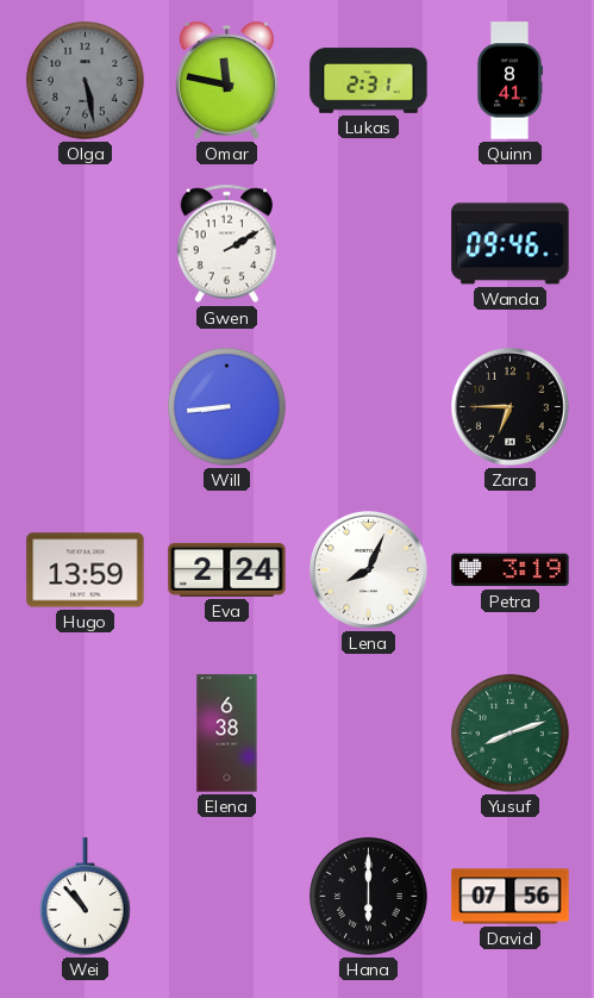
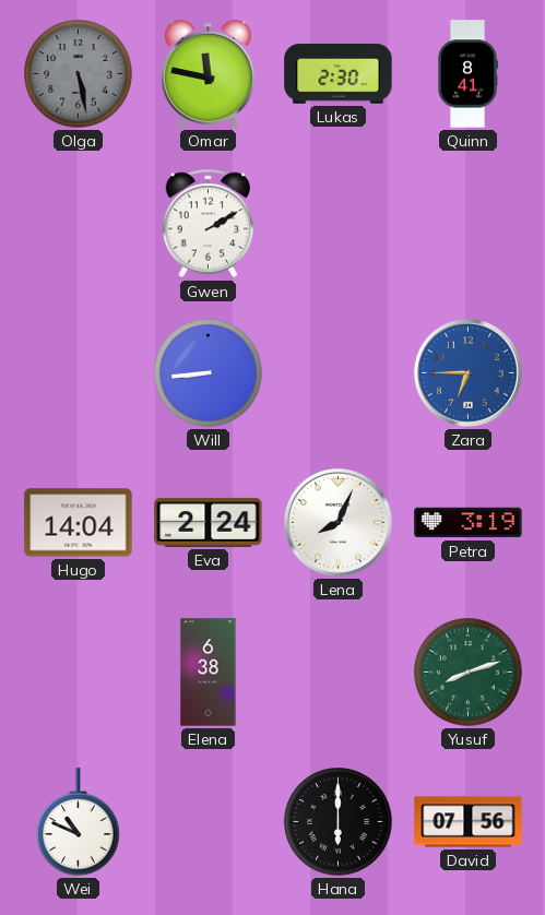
Lukas: 2:31 -> 2:30 (339, 74)
Wanda: 09:46 -> none (511, 244)
Zara dial: black -> blue (467, 372)
Hugo: 13:59 -> 14:04 (79, 523)
Wei: 10:53 -> 10:49 (79, 822)
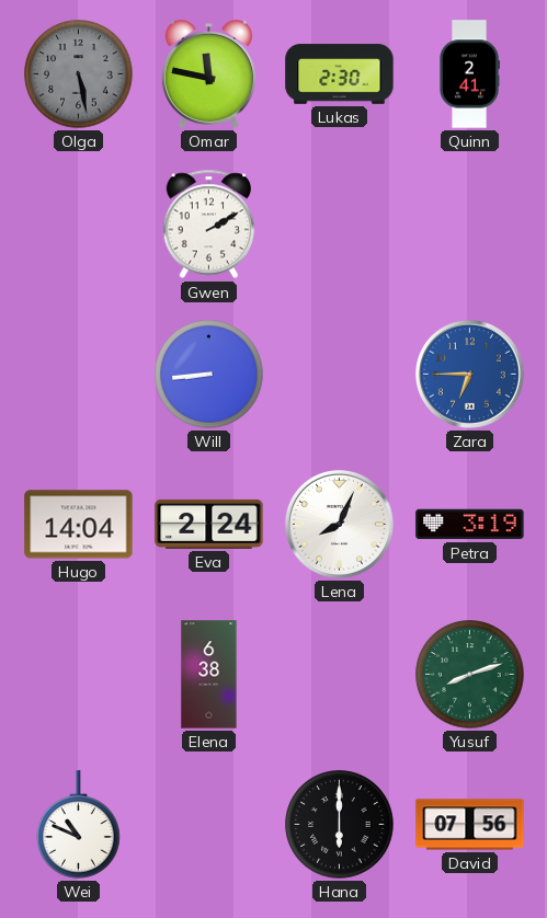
Quinn: 8:41 -> 2:41 (468, 74)
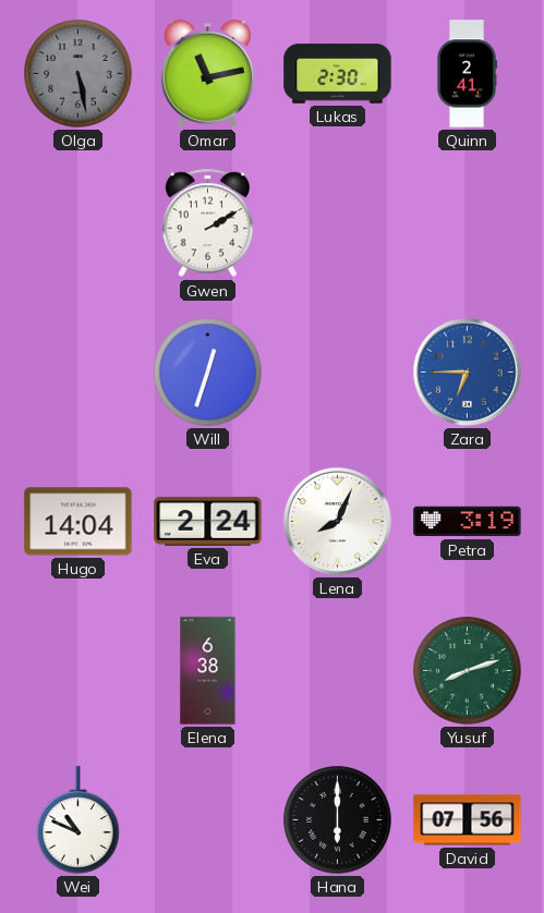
Omar: 11:47 -> 11:13 (207, 73)
Will: 8:44 -> 12:33 (208, 373)
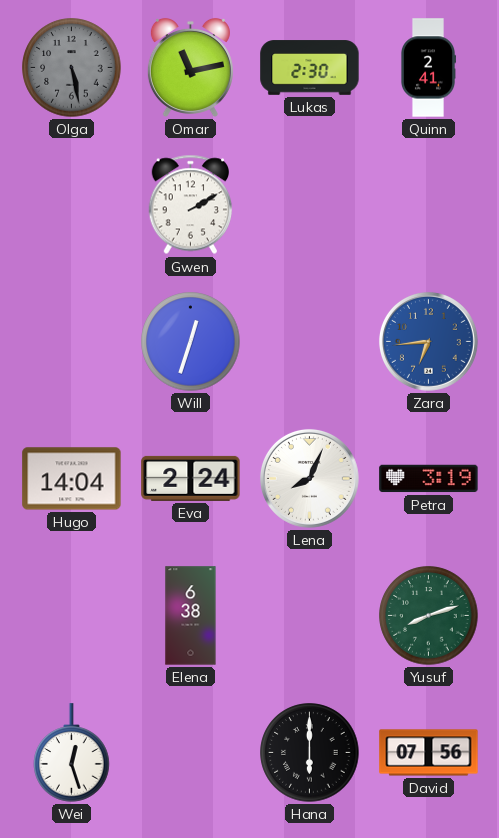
Zara: 6:45 -> 6:44 (428, 341)
Wei: 10:49 -> 12:27 (72, 753)
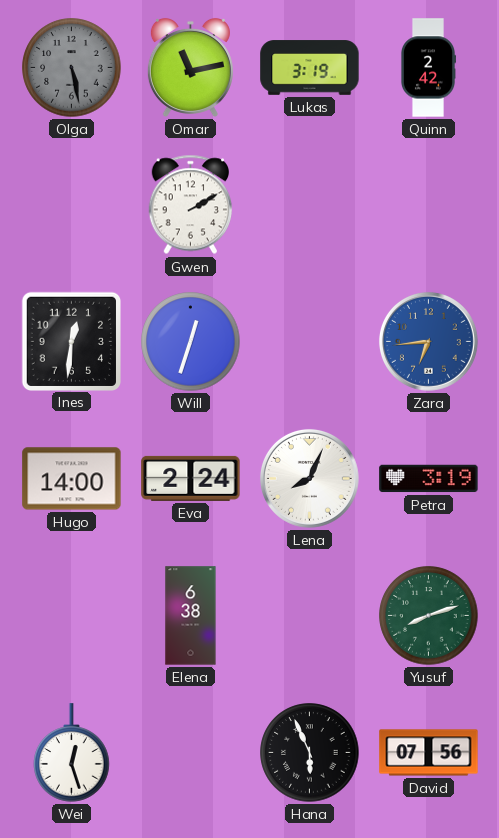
Lukas: 2:30 -> 3:19 (310, 68)
Quinn: 2:41 -> 2:42 (427, 68)
Ines: none -> 12:31 (71, 341)
Hugo: 14:04 -> 14:00 (72, 479)
Hana: 6:00 -> 5:56 (310, 753)
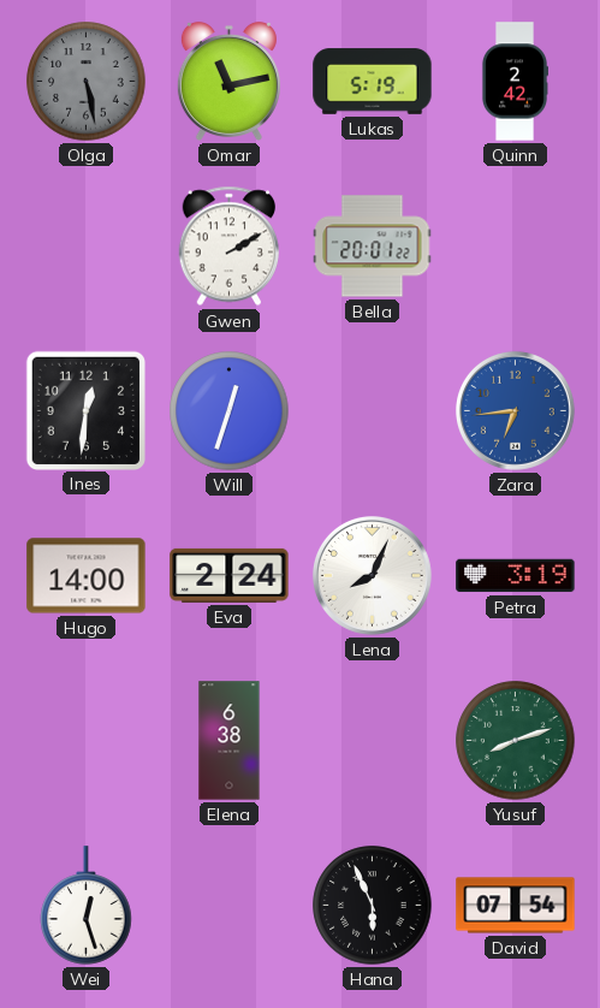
Lukas: 3:19 -> 5:19 (373, 82)
Bella: none -> 20:01 (373, 247)
David: 07:56 -> 07:54 (516, 906)
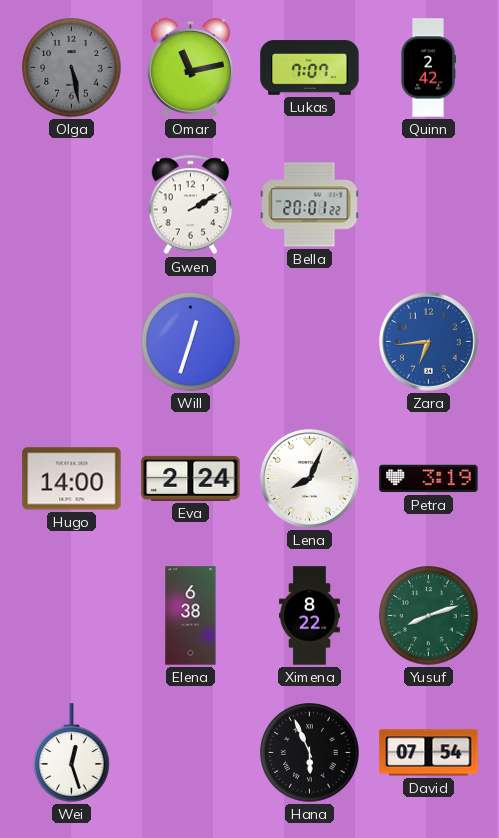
Lukas: 5:19 -> 7:07 (310, 68)
Ines: 12:31 -> none (85, 410)
Ximena: none -> 8:22 (309, 616)
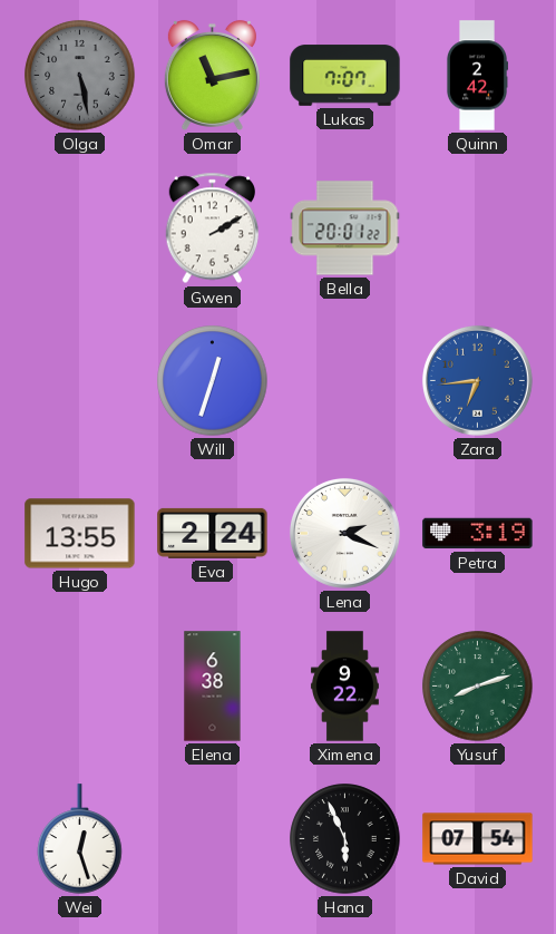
Hugo: 14:00 -> 13:55 (80, 534)
Lena: 8:04 -> 2:19 (344, 533)
Ximena: 8:22 -> 9:22 (344, 687)
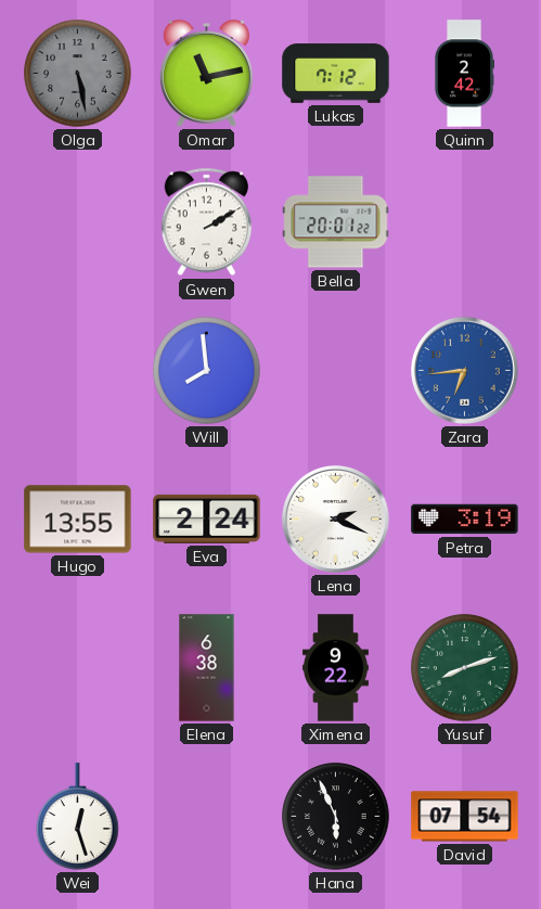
Lukas: 7:07 -> 7:12 (336, 74)
Will: 12:33 -> 7:59 (207, 371)
